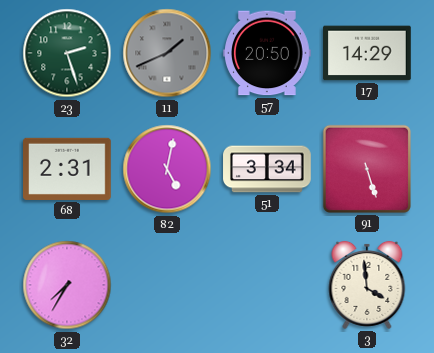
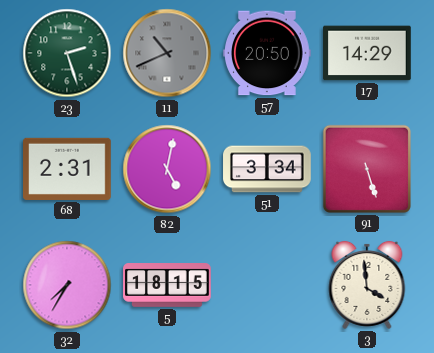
11: 1:41 -> 10:41 (167, 53)
5: none -> 18:15 (167, 285)
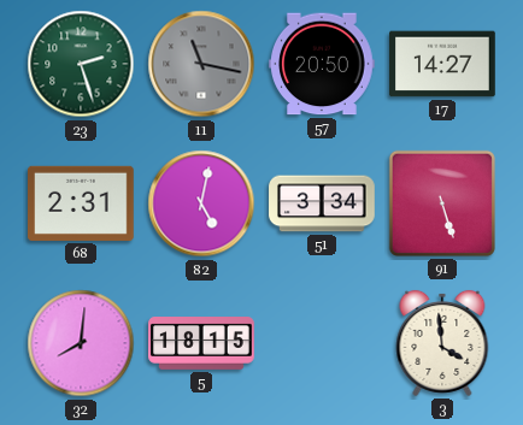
11: 10:41 -> 11:17 (201, 64)
17: 14:29 -> 14:27 (442, 64)
32: 7:35 -> 8:01 (81, 343)
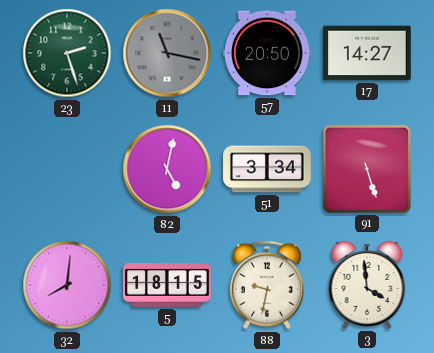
68: 2:31 -> none (82, 203)
88: none -> 9:32 (267, 285)
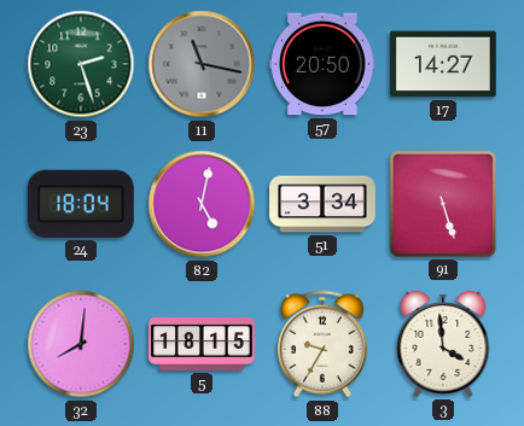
24: none -> 18:04 (81, 204)
88: 9:32 -> 9:35 (322, 344)
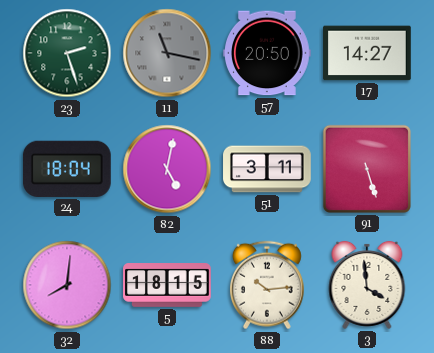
51: 3:34 -> 3:11 (267, 169)
88: 9:35 -> 10:14 (267, 285)
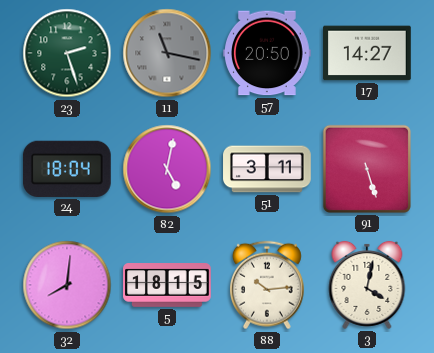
3: 3:59 -> 4:02 (367, 285)
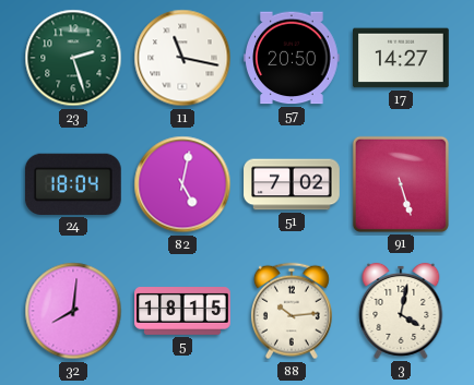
11 dial: grey -> white (182, 58)
51: 3:11 -> 7:02 (292, 184)
